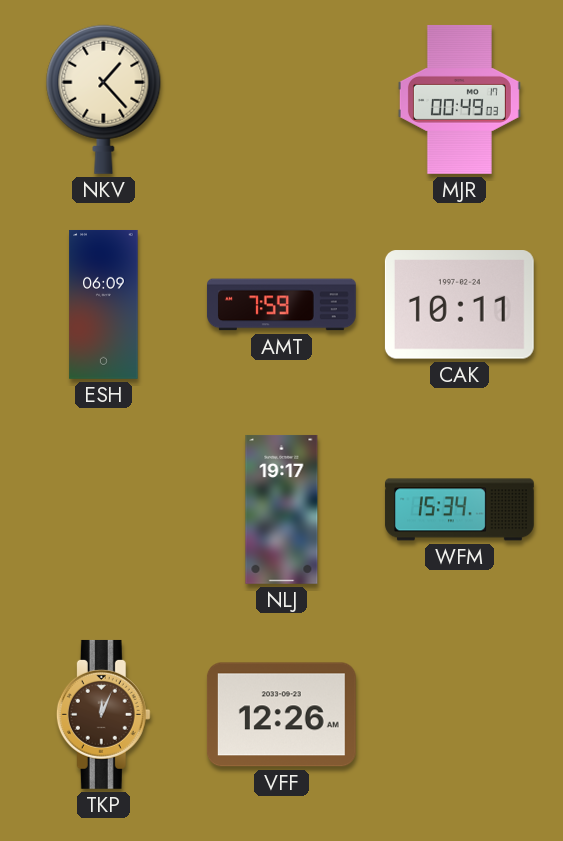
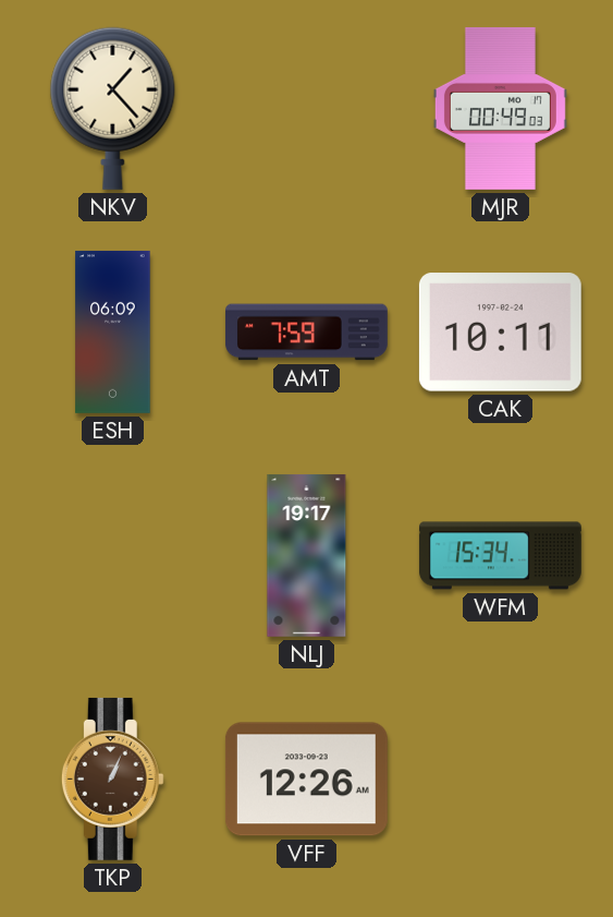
TKP: 12:04 -> 1:04 (112, 779)
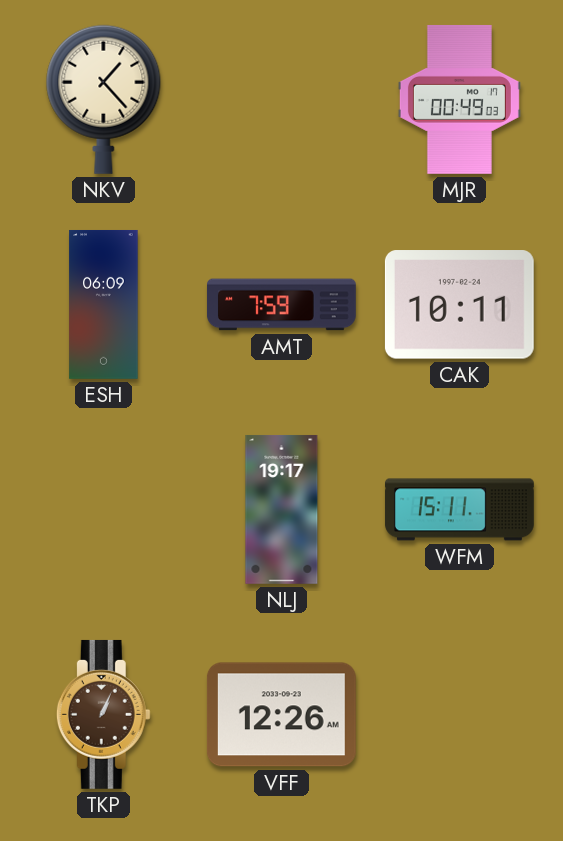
WFM: 15:34 -> 15:11 (459, 510)
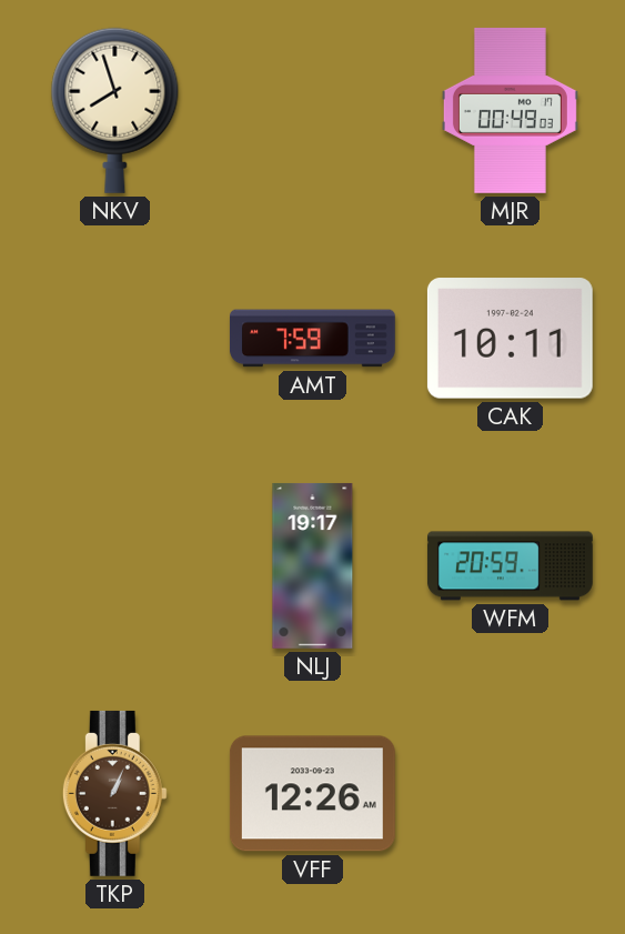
NKV: 1:23 -> 7:57 (115, 110)
ESH: 06:09 -> none (104, 304)
WFM: 15:11 -> 20:59 (510, 566)
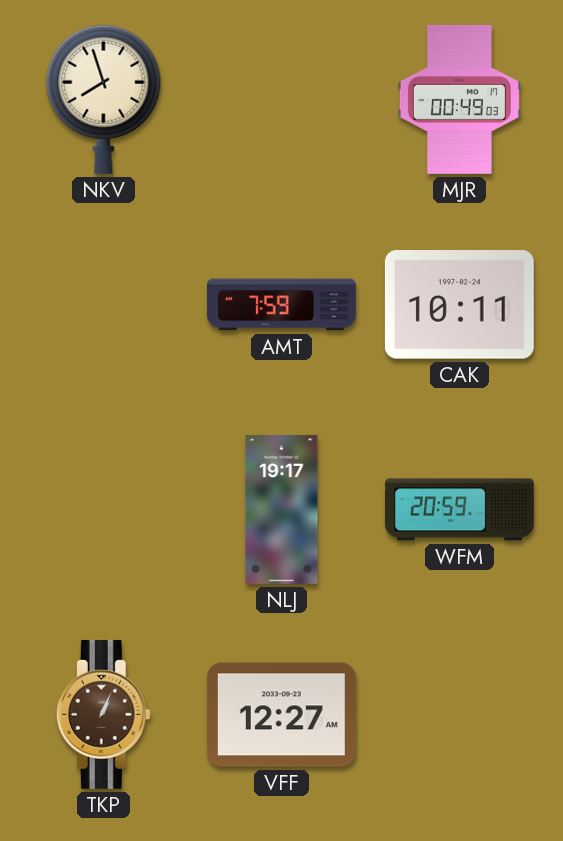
VFF: 12:26 -> 12:27 (281, 715)
